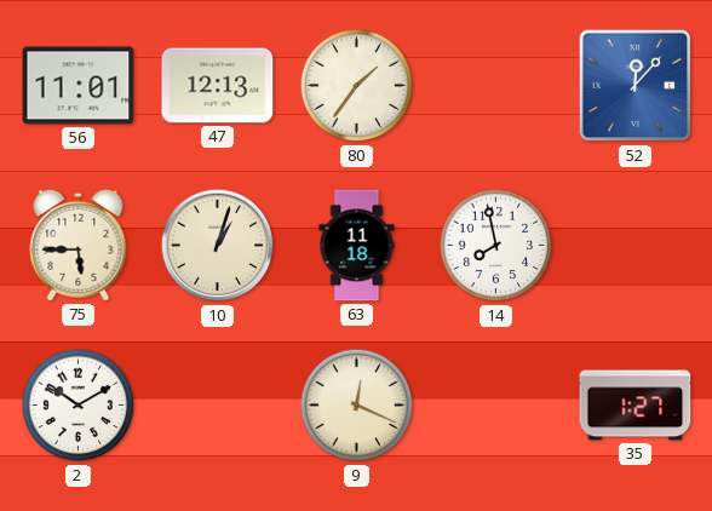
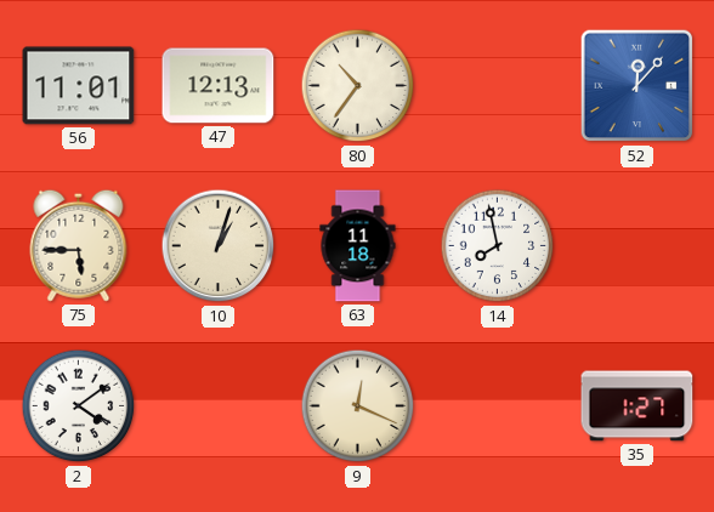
80: 1:36 -> 10:36 (358, 86)
2: 10:10 -> 4:09 (79, 406)
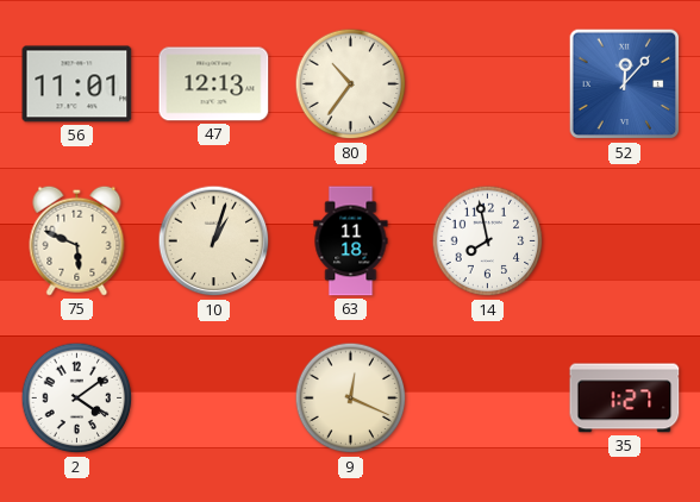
75: 5:45 -> 5:49 (77, 240)
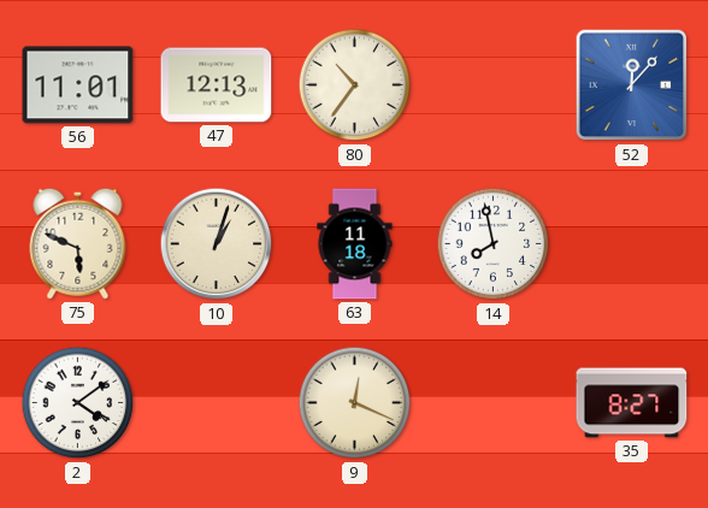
35: 1:27 -> 8:27 (632, 403)
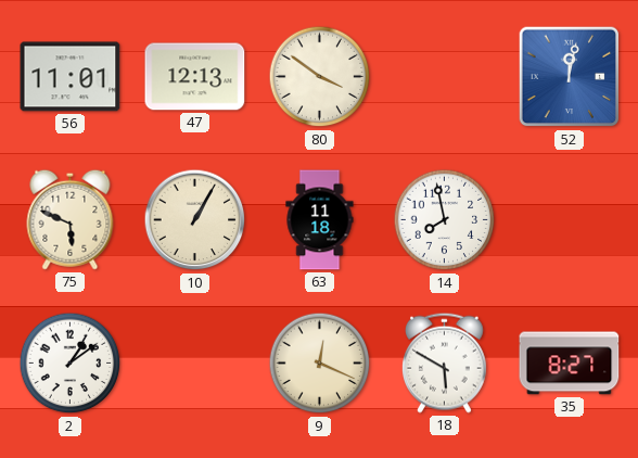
80: 10:36 -> 3:51 (320, 77)
52: 12:07 -> 12:02 (570, 77)
10: 1:03 -> 1:05 (195, 220)
2: 4:09 -> 1:09 (71, 364)
18: none -> 5:50 (444, 362)
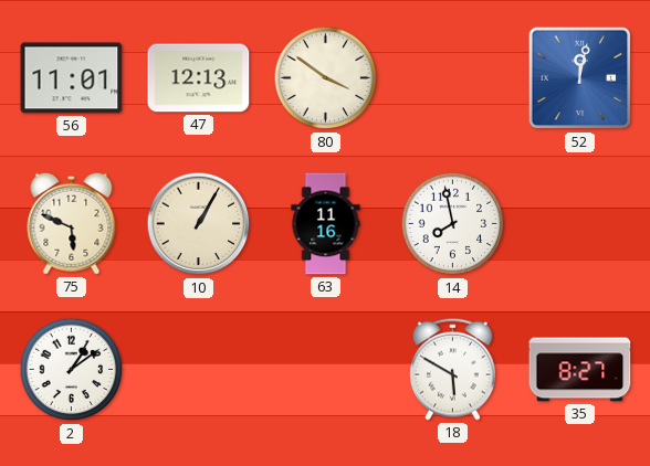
63: 11:18 -> 11:16 (326, 224)
9: 12:19 -> none (320, 364)
